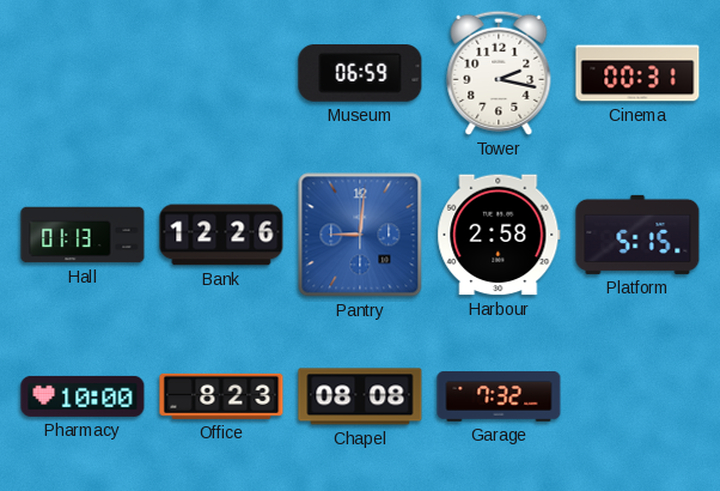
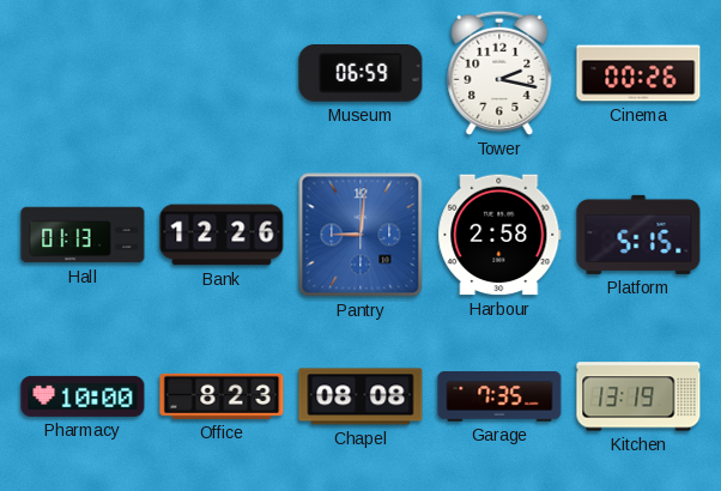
Cinema: 00:31 -> 00:26 (638, 73)
Garage: 7:32 -> 7:35 (499, 396)
Kitchen: none -> 13:19 (638, 396)
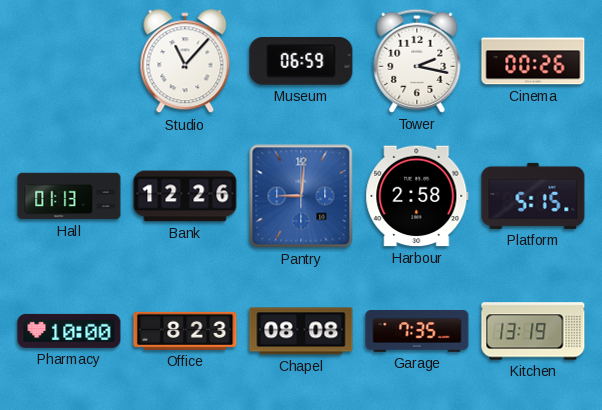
Studio: none -> 11:07 (185, 62)
